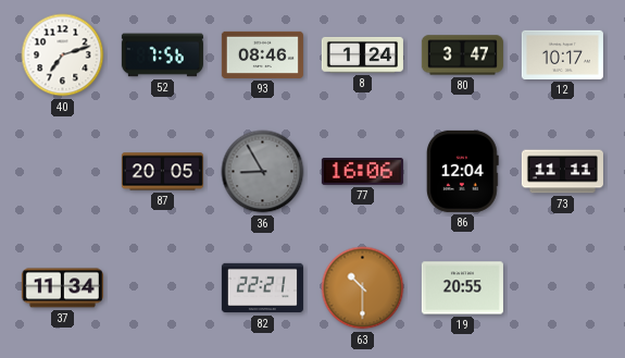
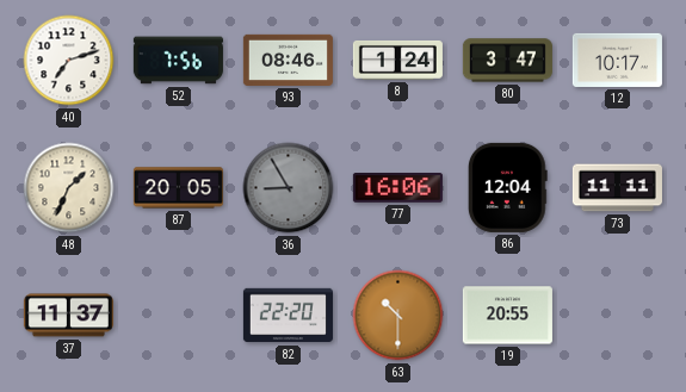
48: none -> 1:34 (69, 188)
37: 11:34 -> 11:37 (68, 316)
82: 22:21 -> 22:20 (288, 316)
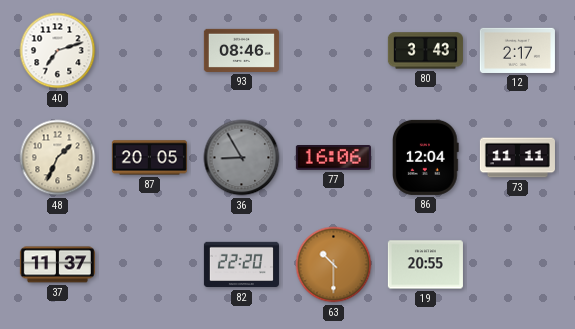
52: 7:56 -> none (178, 61)
8: 1:24 -> none (397, 61)
80: 3:47 -> 3:43 (425, 51)
12: 10:17 -> 2:17 (517, 50)
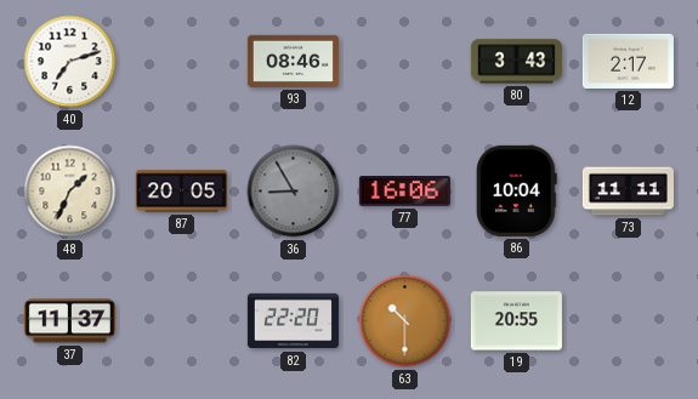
86: 12:04 -> 10:04 (517, 190)
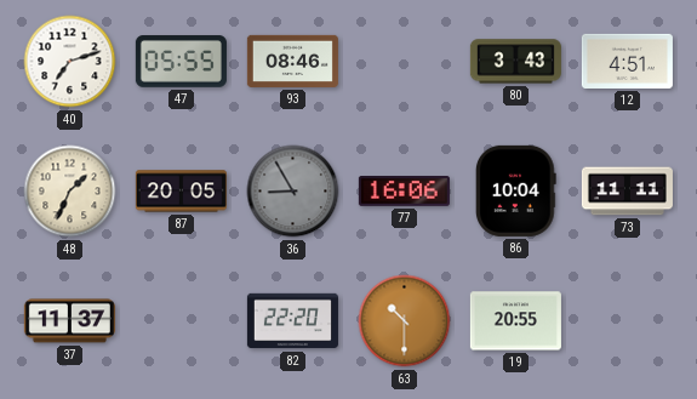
47: none -> 05:55 (181, 62)
12: 2:17 -> 4:51 (627, 61)
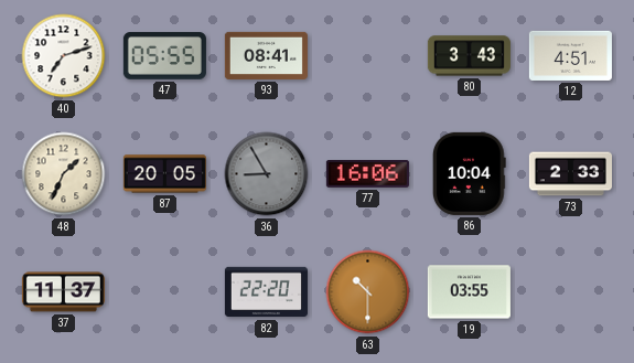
93: 08:46 -> 08:41 (266, 55)
73: 11:11 -> 2:33 (570, 174)
19: 20:55 -> 03:55 (469, 292)
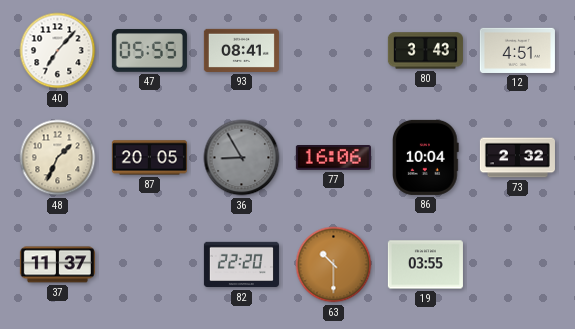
40: 7:12 -> 7:07 (58, 51)
73: 2:33 -> 2:32 (517, 158)
